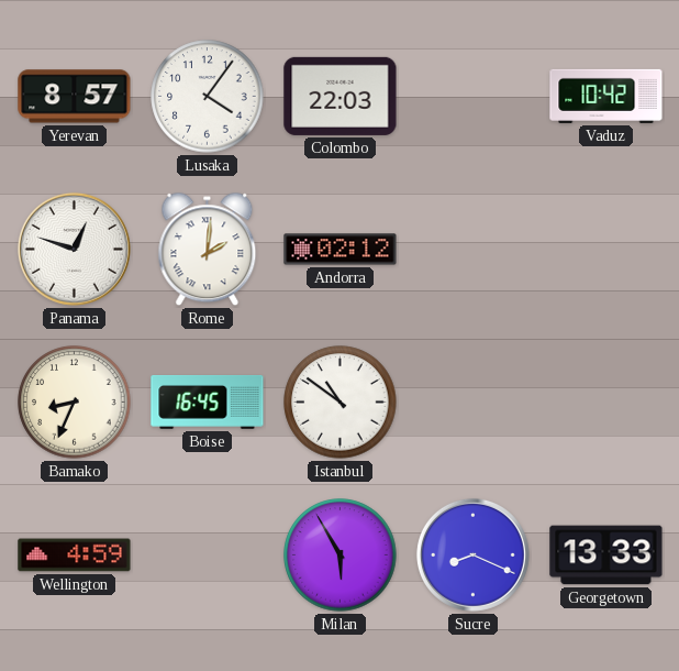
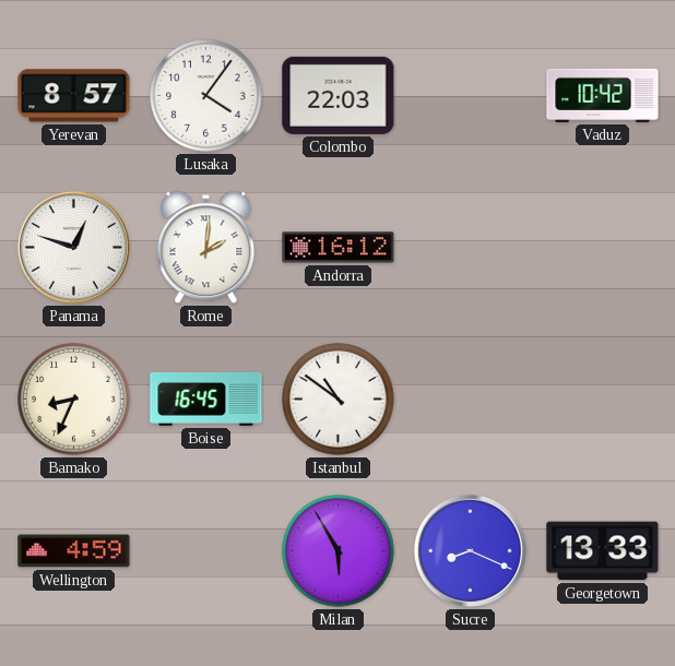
Andorra: 02:12 -> 16:12 (339, 248)
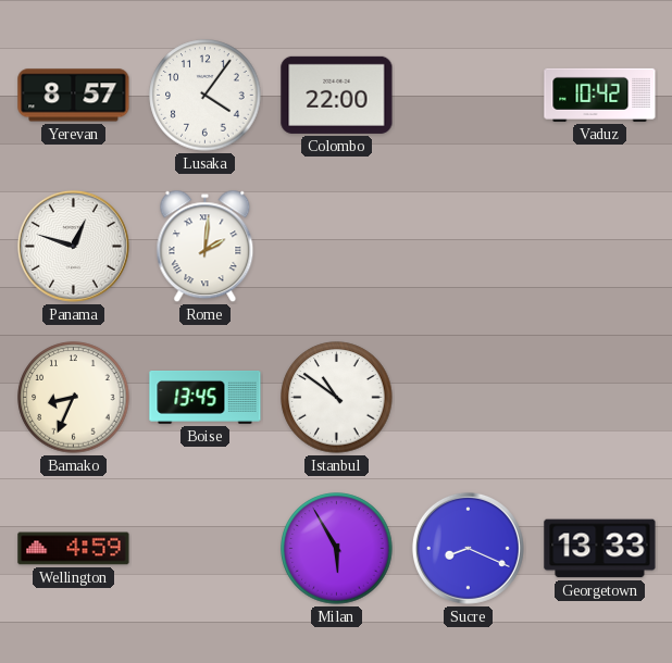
Colombo: 22:03 -> 22:00 (337, 95)
Andorra: 16:12 -> none (339, 248)
Boise: 16:45 -> 13:45 (206, 398)
